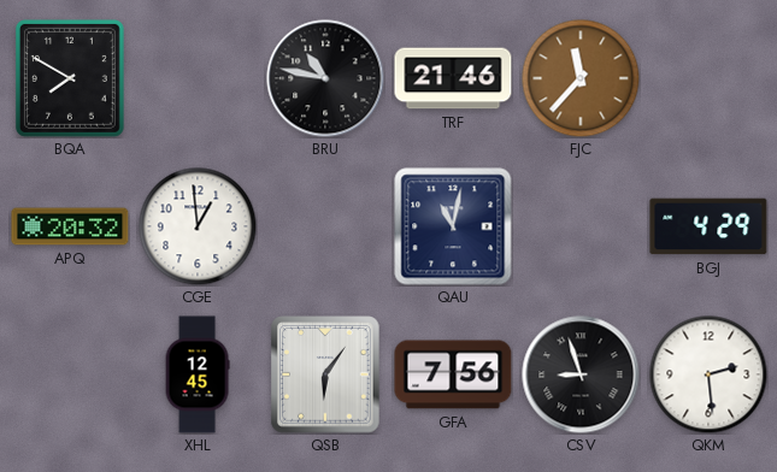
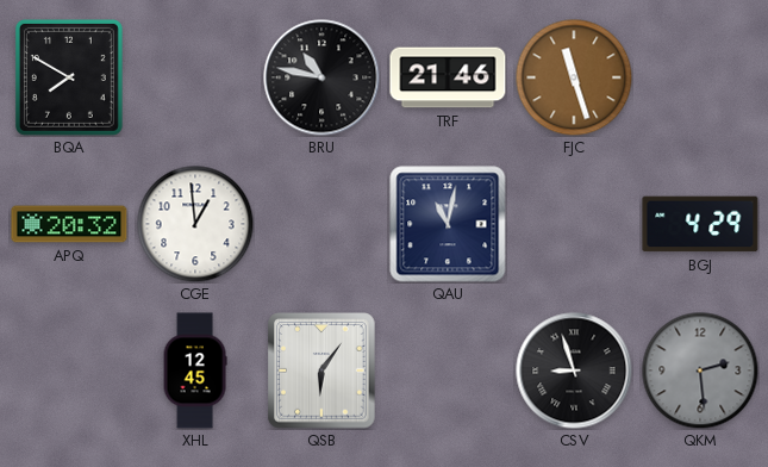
FJC: 11:37 -> 11:27 (574, 77)
GFA: 7:56 -> none (453, 374)
QKM dial: white -> grey (700, 371)
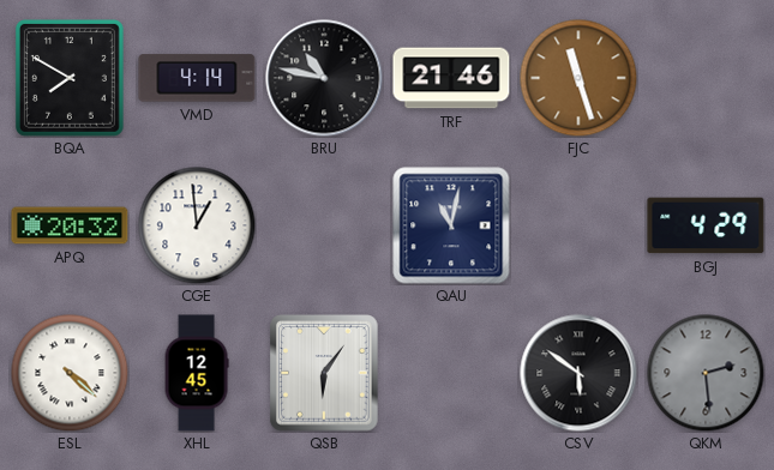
VMD: none -> 4:14 (197, 78)
ESL: none -> 4:22 (70, 373)
CSV: 8:57 -> 5:51 (578, 373)
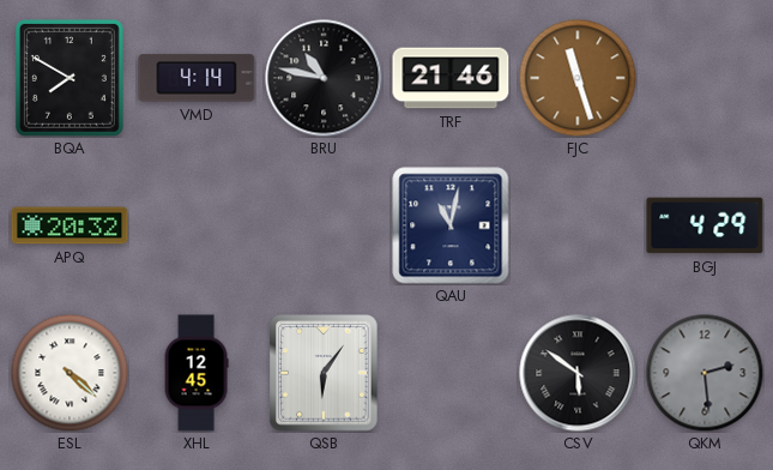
CGE: 12:59 -> none (197, 225)
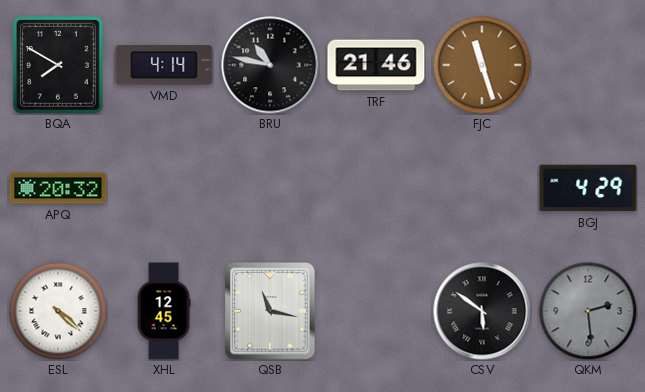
QAU: 11:02 -> none (451, 225)
QSB: 6:06 -> 11:17 (270, 311)
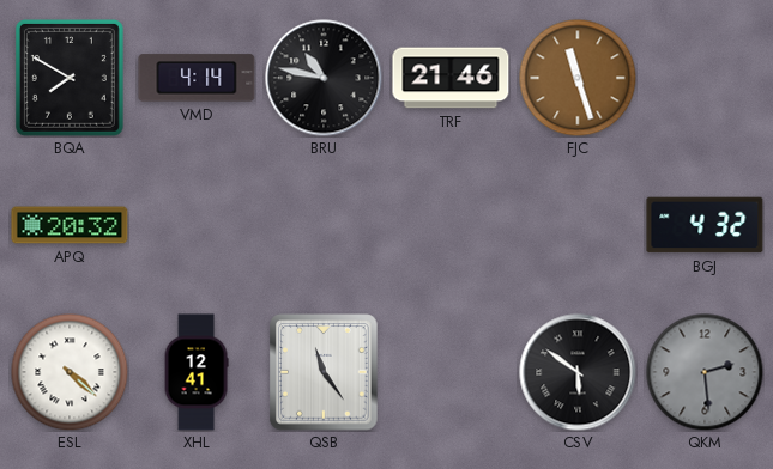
BGJ: 4:29 -> 4:32 (705, 225)
XHL: 12:45 -> 12:41 (197, 372)
QSB: 11:17 -> 11:24 (324, 372)
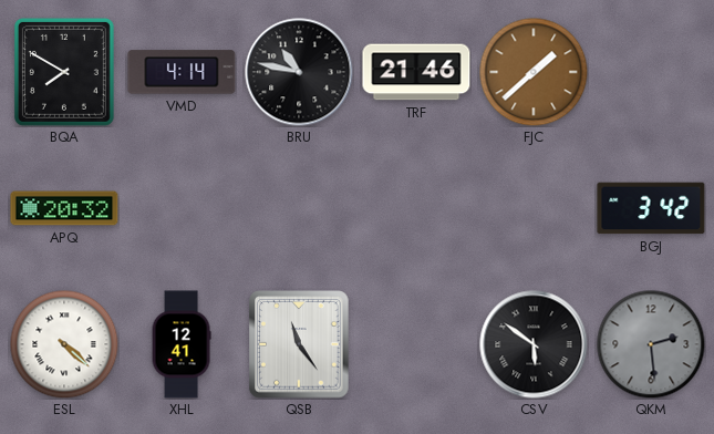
FJC: 11:27 -> 1:38 (534, 72)
BGJ: 4:32 -> 3:42 (651, 208)
